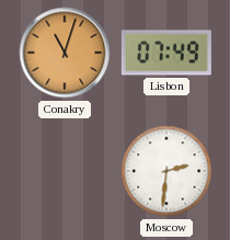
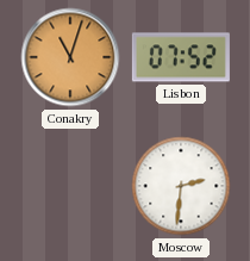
Lisbon: 07:49 -> 07:52 (181, 57)
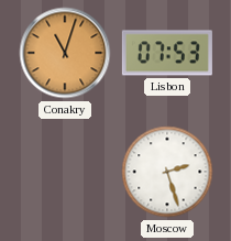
Lisbon: 07:52 -> 07:53 (167, 53)
Moscow: 2:31 -> 2:27 (167, 172)
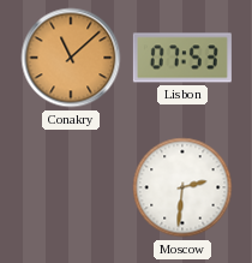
Conakry: 11:03 -> 11:08 (71, 58)
Moscow: 2:27 -> 2:31 (182, 187)
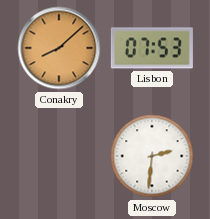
Conakry: 11:08 -> 8:08 (59, 48)
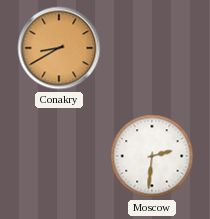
Conakry: 8:08 -> 8:40 (59, 48)
Lisbon: 07:53 -> none (152, 48)
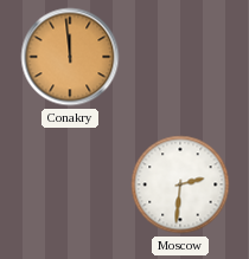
Conakry: 8:40 -> 11:59 (70, 57)
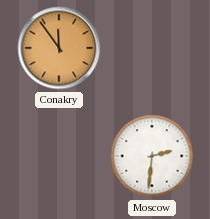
Conakry: 11:59 -> 11:54 (59, 48)
